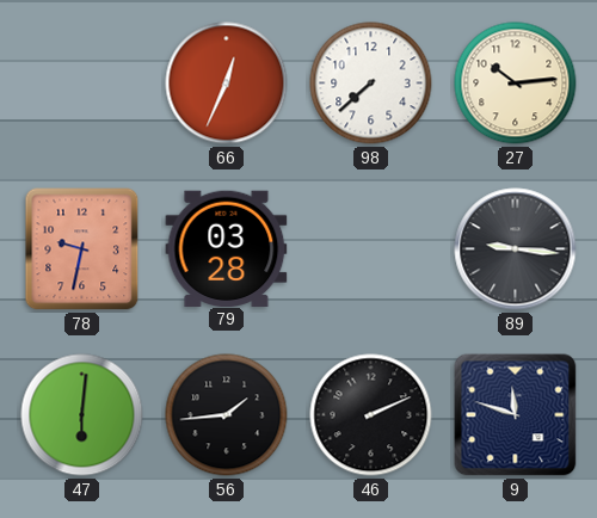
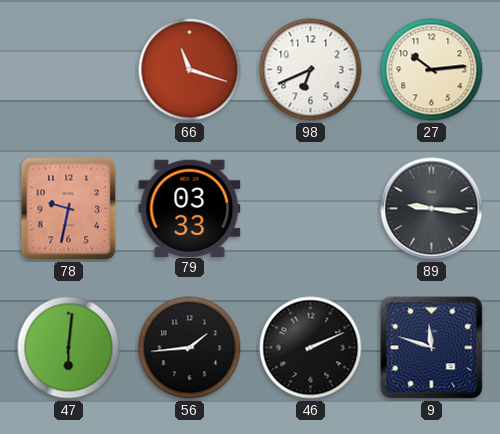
66: 12:34 -> 11:18 (190, 70)
98: 7:38 -> 6:41 (311, 70)
79: 03:28 -> 03:33 (190, 208)
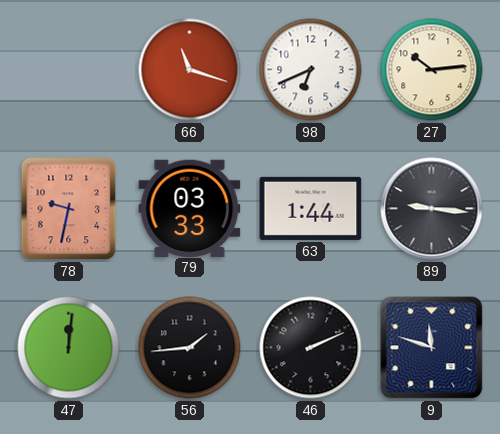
63: none -> 1:44 (311, 208)
47: 6:01 -> 12:01 (69, 348)
